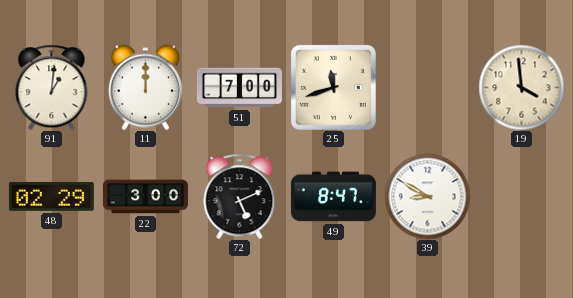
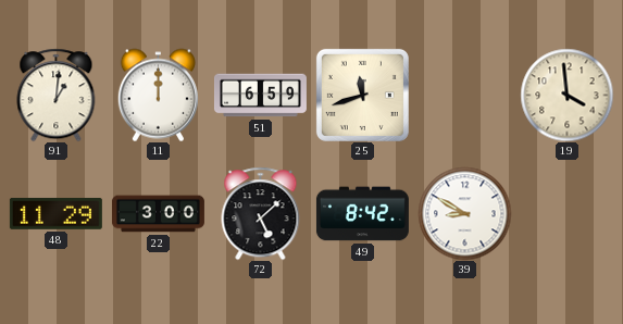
51: 7:00 -> 6:59 (260, 96)
48: 02:29 -> 11:29 (55, 213)
72: 5:11 -> 5:08 (261, 213)
49: 8:47 -> 8:42 (362, 214)
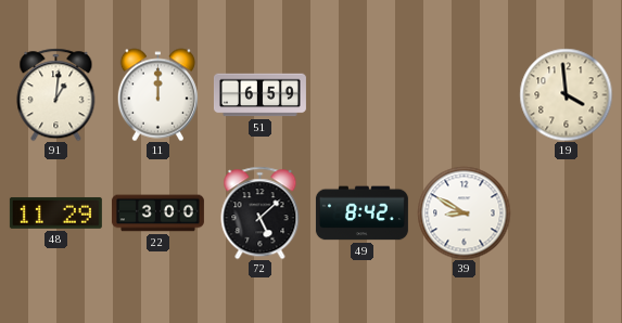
25: 11:42 -> none (362, 95)
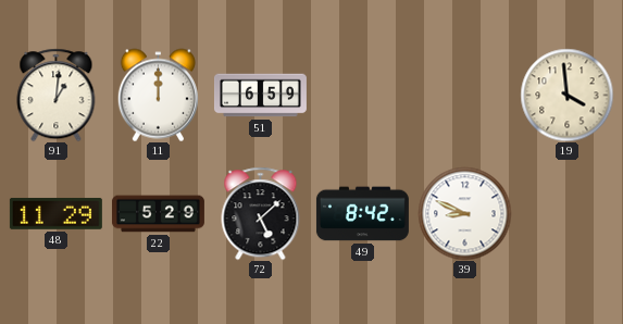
22: 3:00 -> 5:29 (158, 214)
39: 8:50 -> 8:49 (464, 213)
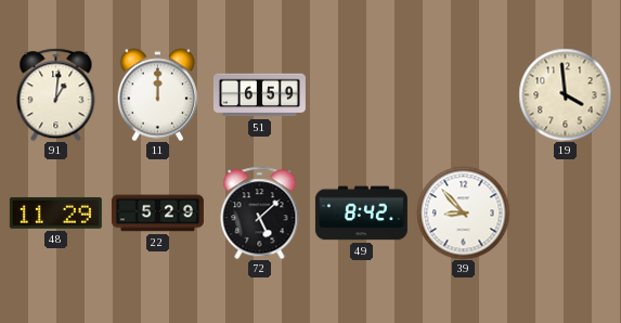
39: 8:49 -> 8:53 (463, 212)
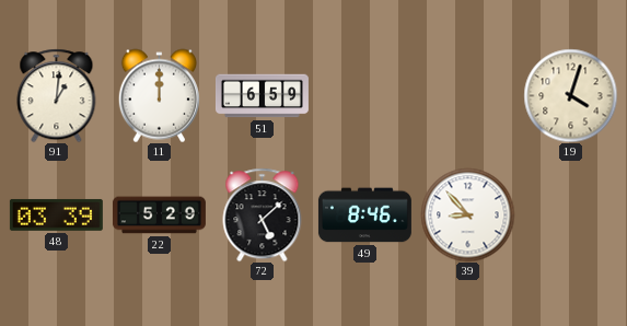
19: 3:59 -> 4:03 (570, 95)
48: 11:29 -> 03:39 (56, 214)
49: 8:42 -> 8:46 (364, 216)
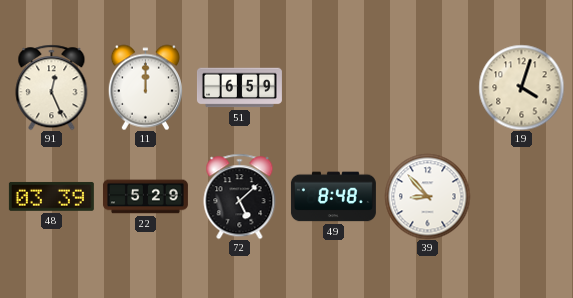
91: 1:01 -> 12:26 (52, 87)
49: 8:46 -> 8:48 (333, 197)
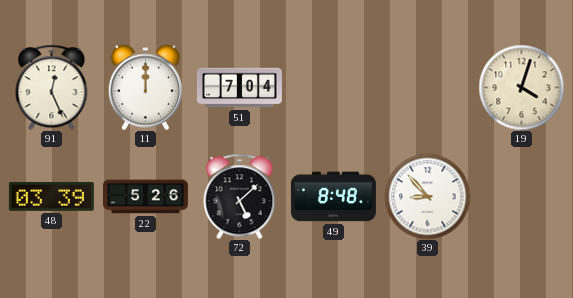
51: 6:59 -> 7:04 (239, 88)
22: 5:29 -> 5:26 (145, 197)
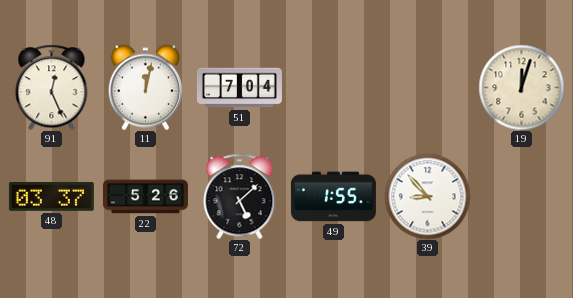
11: 12:00 -> 12:02 (145, 87)
19: 4:03 -> 12:03 (521, 87)
48: 03:39 -> 03:37 (51, 196)
49: 8:48 -> 1:55 (333, 197)
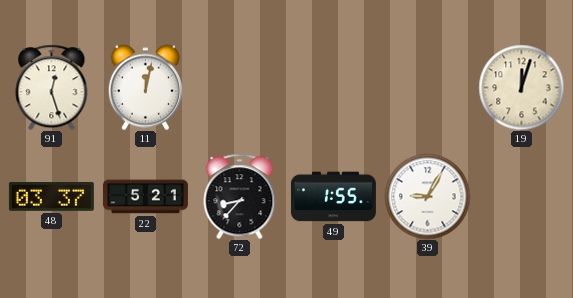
91: 12:26 -> 12:27 (52, 87)
51: 7:04 -> none (239, 88)
22: 5:26 -> 5:21 (145, 197)
72: 5:08 -> 8:37 (240, 196)
39: 8:53 -> 9:05 (427, 196)
